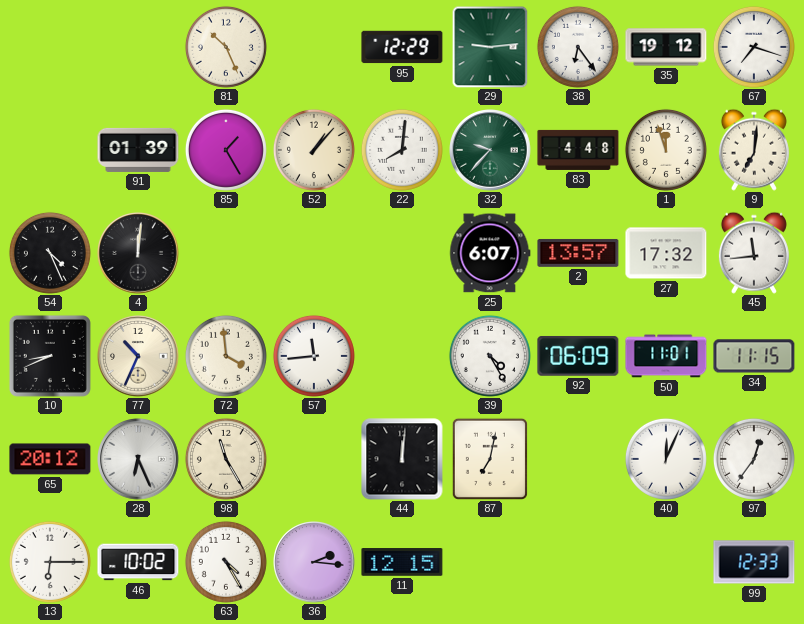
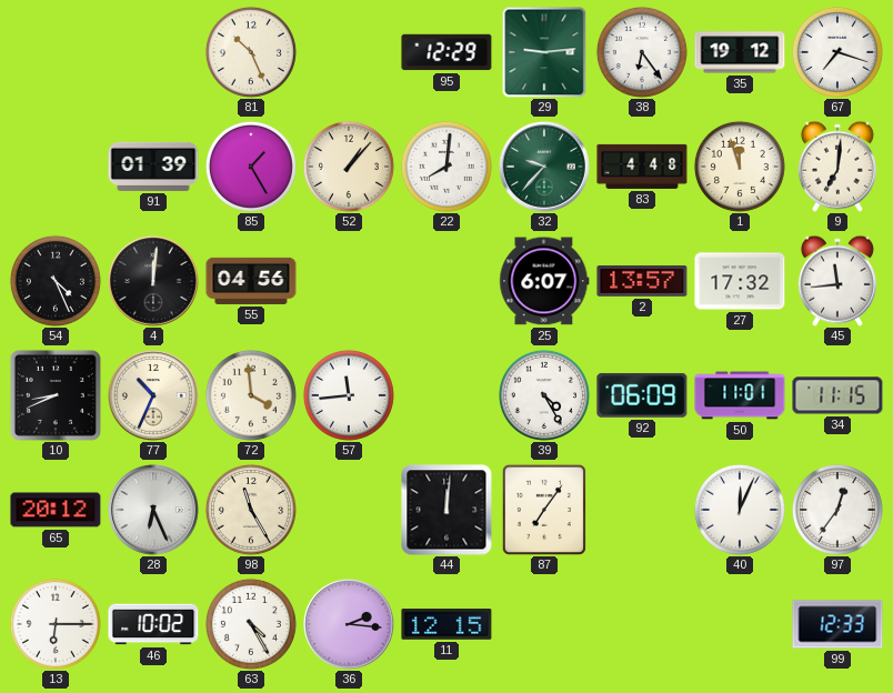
55: none -> 04:56 (251, 281)
87: 7:02 -> 7:06 (544, 510)
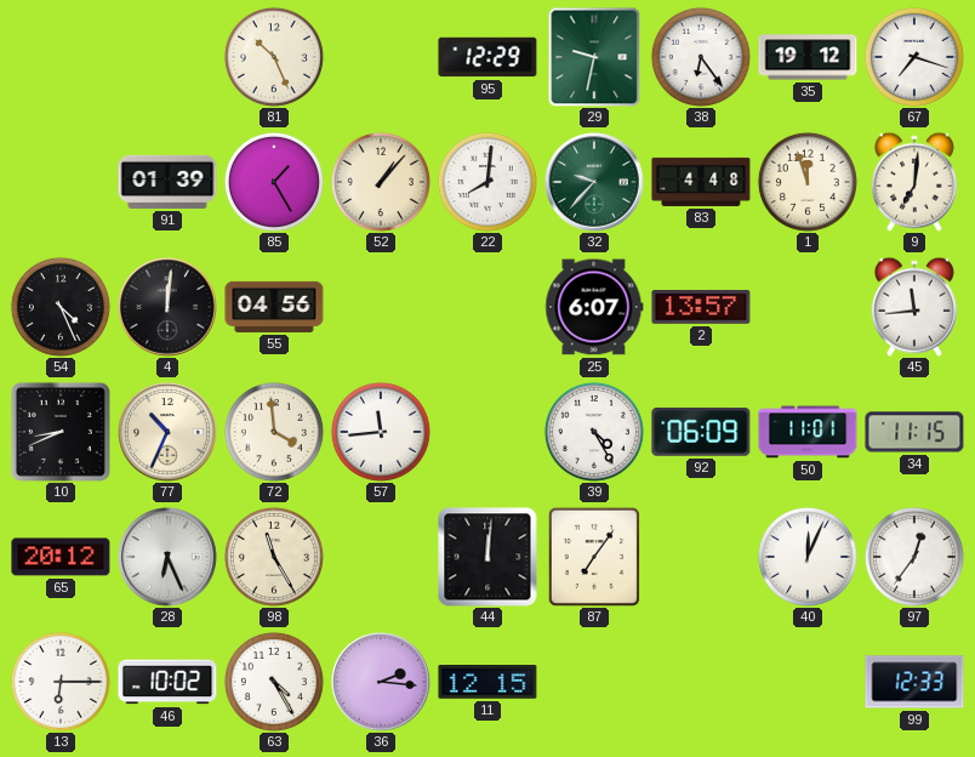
29: 9:14 -> 9:32 (594, 57)
27: 17:32 -> none (740, 281)
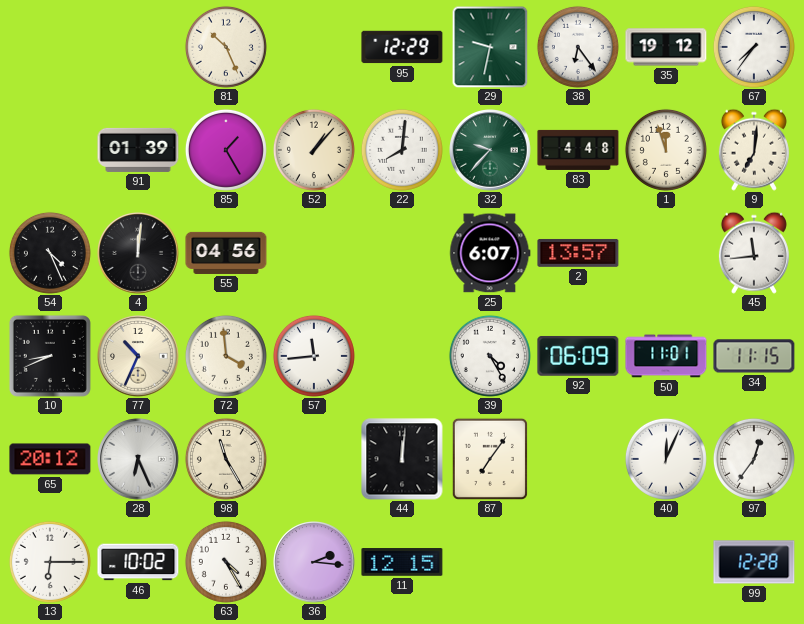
67: 7:18 -> 7:36 (754, 47)
99: 12:33 -> 12:28 (754, 562)
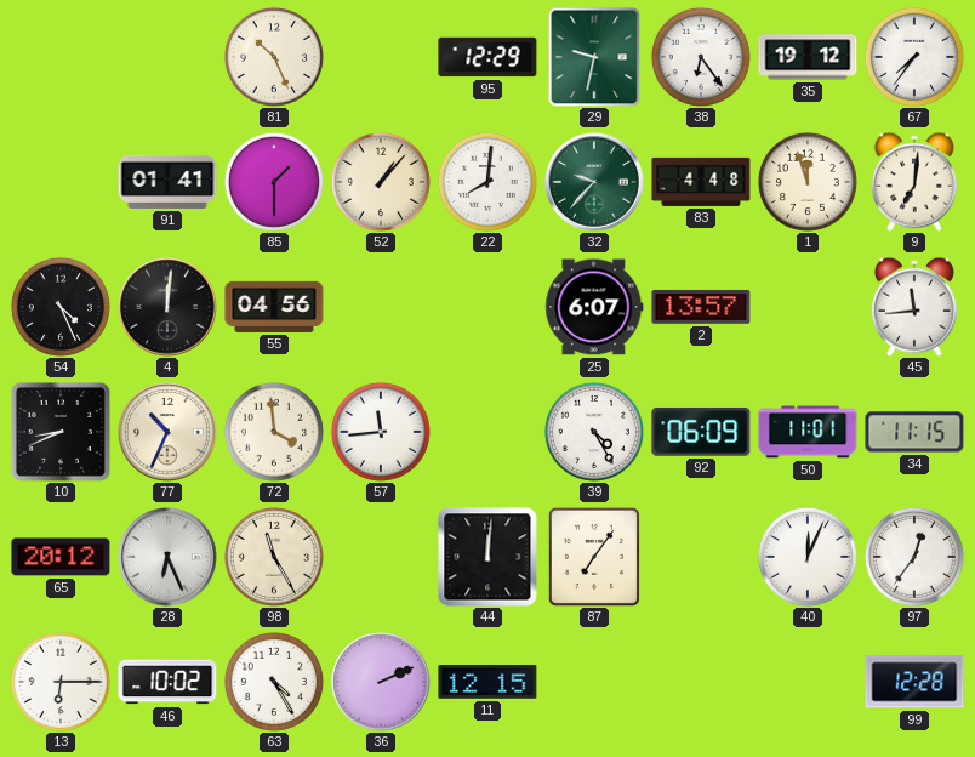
91: 01:39 -> 01:41 (167, 182)
85: 1:25 -> 1:30 (274, 182)
36: 2:16 -> 2:11 (382, 683)
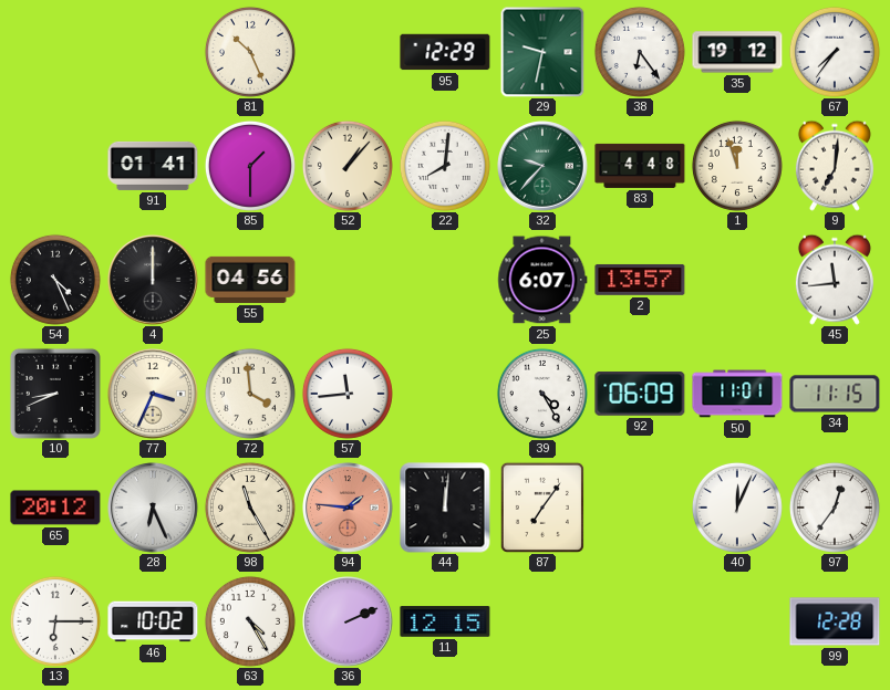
4: 12:01 -> 12:00 (154, 281)
77: 10:34 -> 3:34 (154, 395)
94: none -> 1:46 (349, 509)
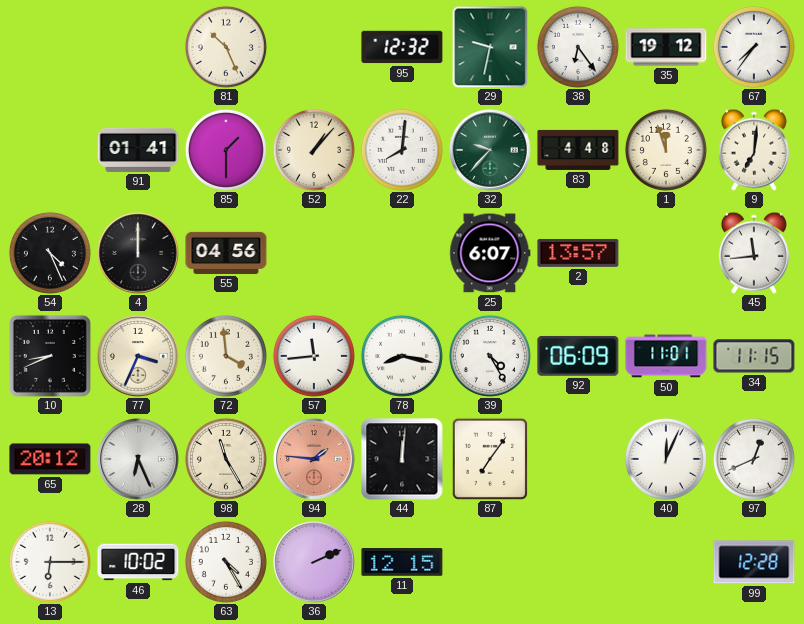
95: 12:29 -> 12:32 (402, 47)
78: none -> 8:17 (402, 356)
97: 12:36 -> 12:41 (754, 459)
